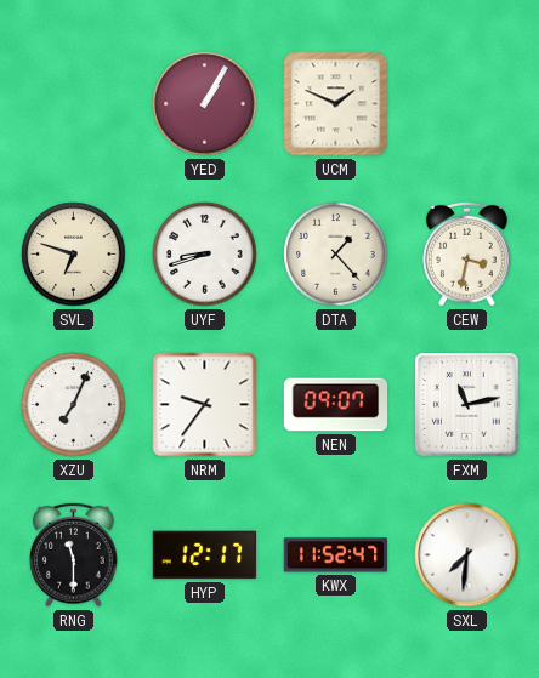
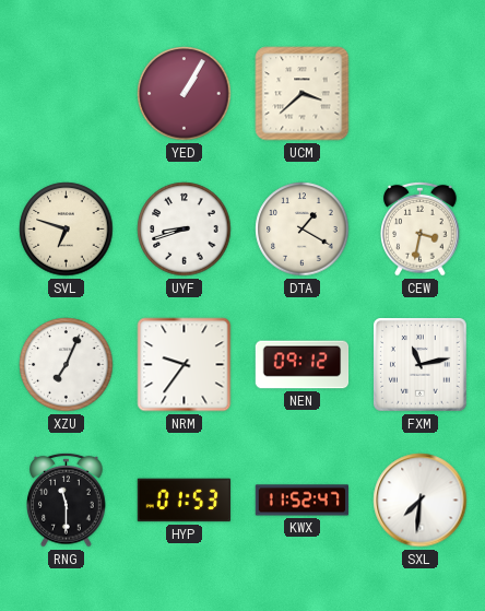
UCM: 1:49 -> 3:38 (303, 94)
DTA: 1:23 -> 1:20 (303, 230)
NEN: 09:07 -> 09:12 (303, 365)
HYP: 12:17 -> 01:53 (185, 501)
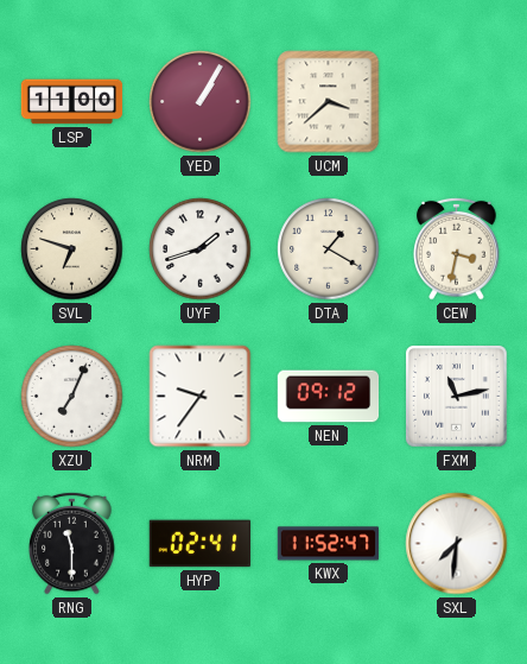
LSP: none -> 11:00 (72, 102)
UYF: 8:42 -> 1:42 (201, 249)
HYP: 01:53 -> 02:41 (201, 544)
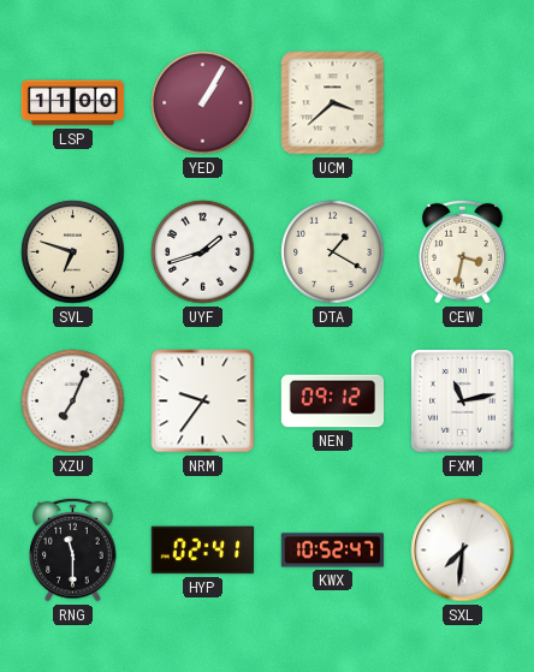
KWX: 11:52 -> 10:52 (333, 551)
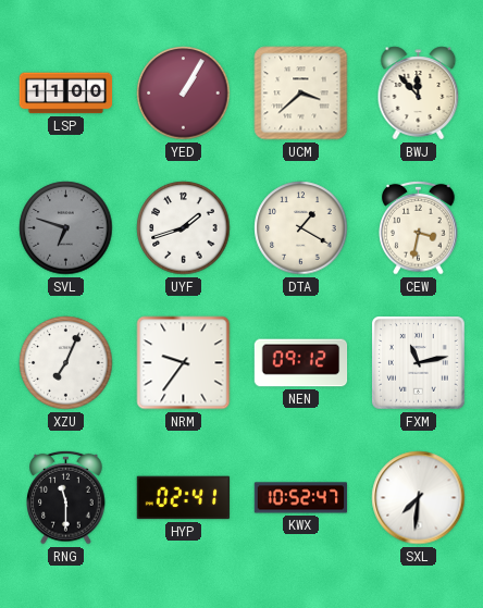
BWJ: none -> 11:53 (419, 94)
SVL dial: cream -> grey (66, 228)
